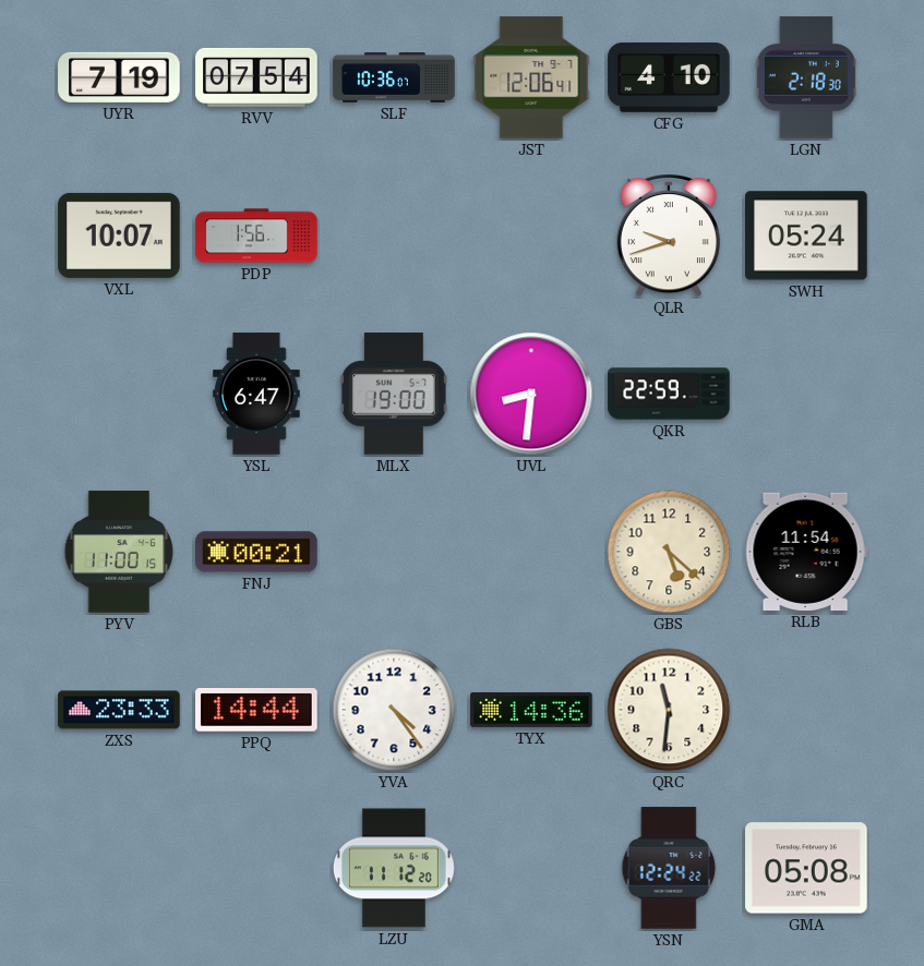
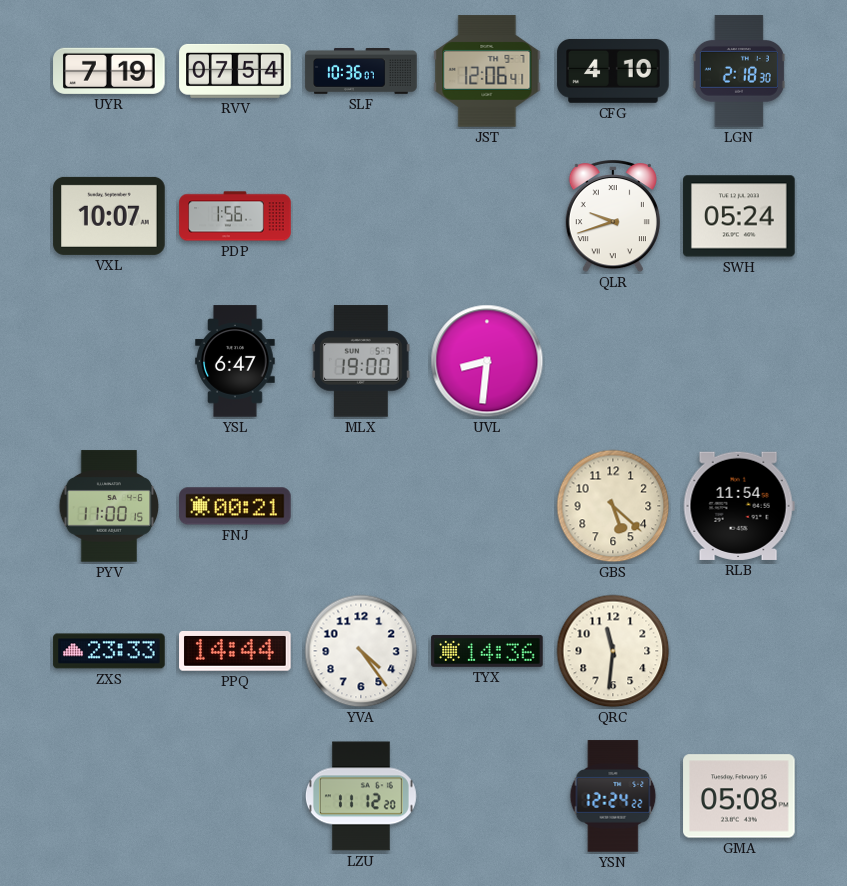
QKR: 22:59 -> none (669, 394)
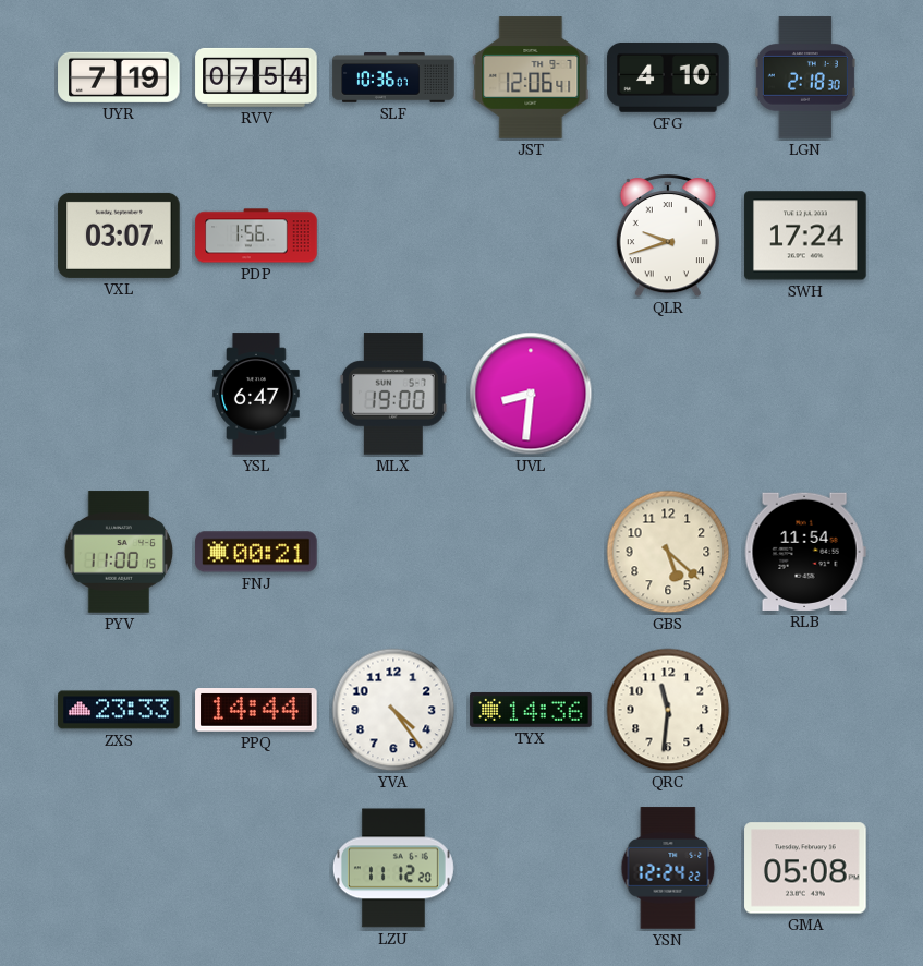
VXL: 10:07 -> 03:07 (119, 236)
SWH: 05:24 -> 17:24 (805, 236)
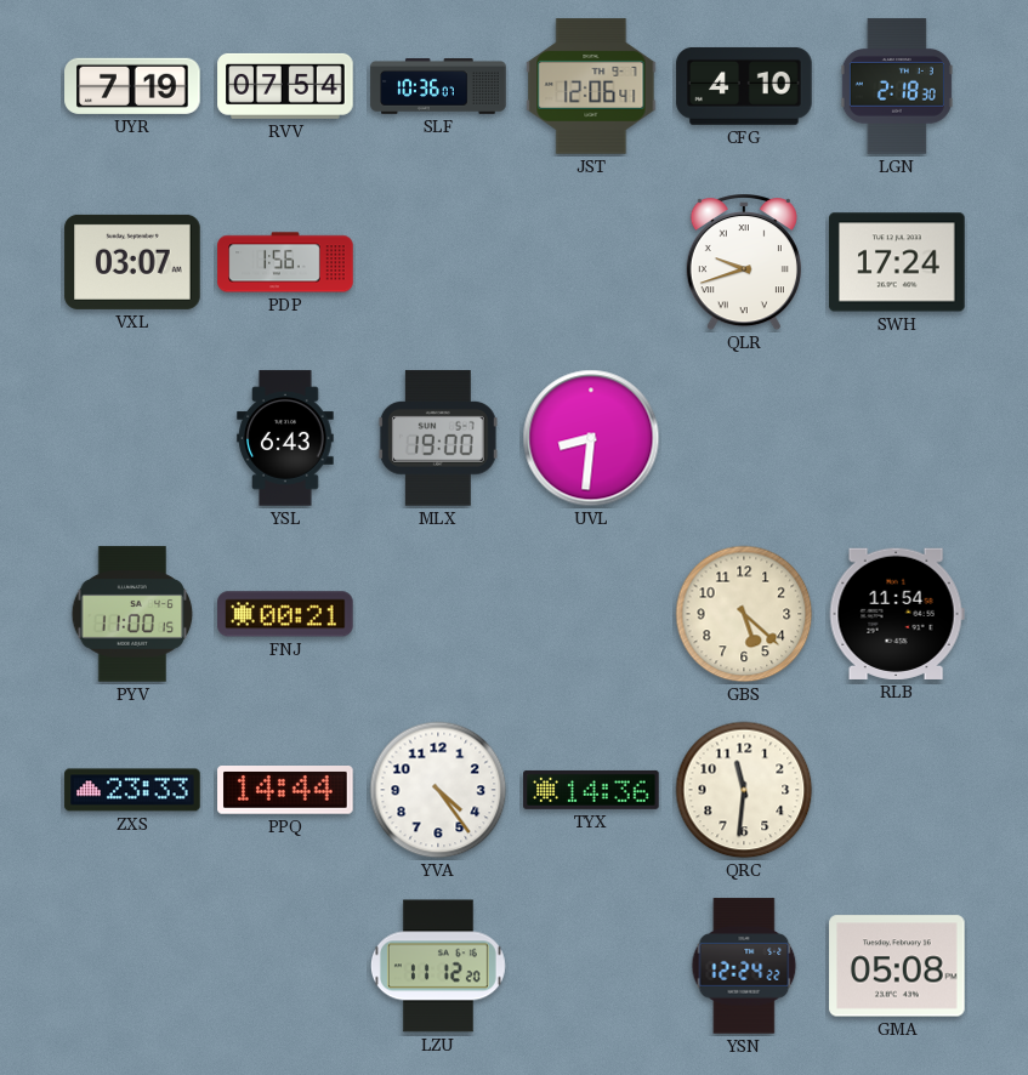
YSL: 6:47 -> 6:43 (285, 438)
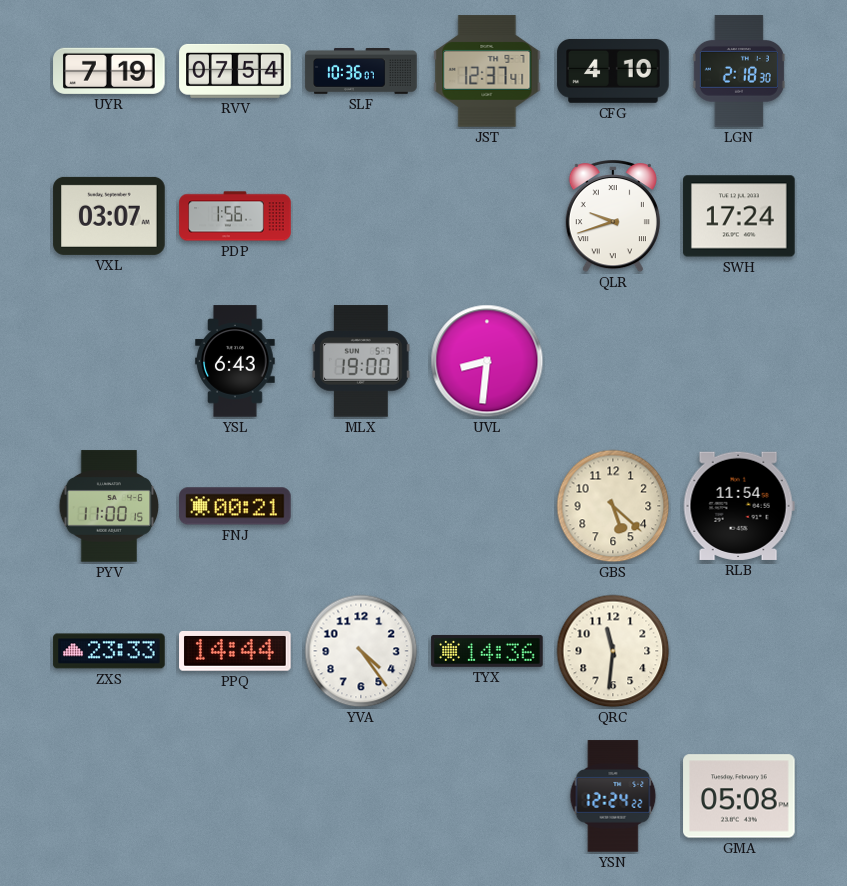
JST: 12:06 -> 12:37 (487, 71)
LZU: 11:12 -> none (438, 966)
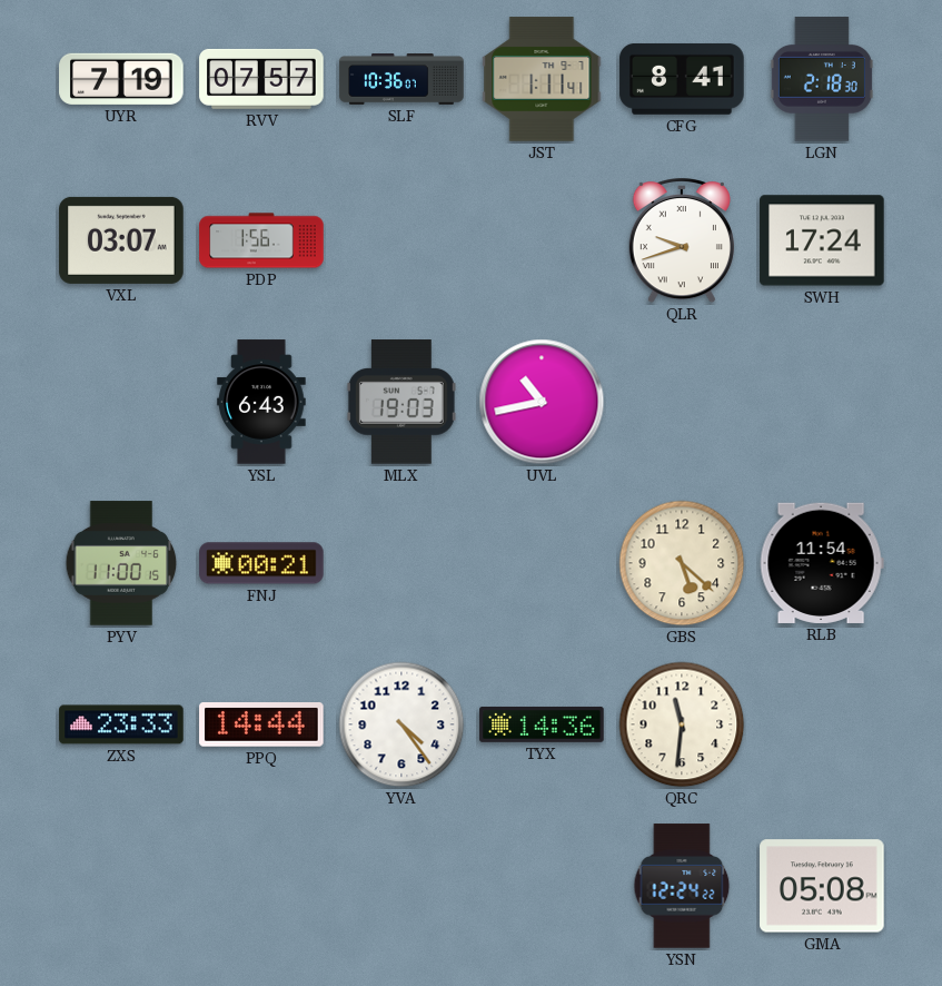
RVV: 07:54 -> 07:57 (261, 79)
JST: 12:37 -> 1:11 (542, 79)
CFG: 4:10 -> 8:41 (682, 79)
MLX: 19:00 -> 19:03 (401, 402)
UVL: 8:31 -> 10:43 (542, 402)
